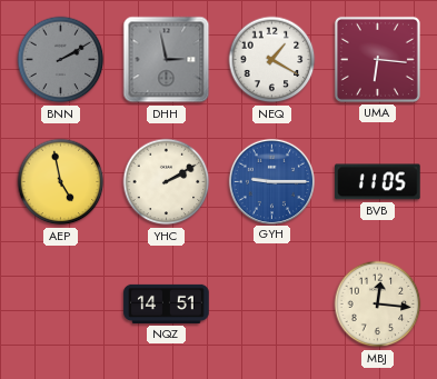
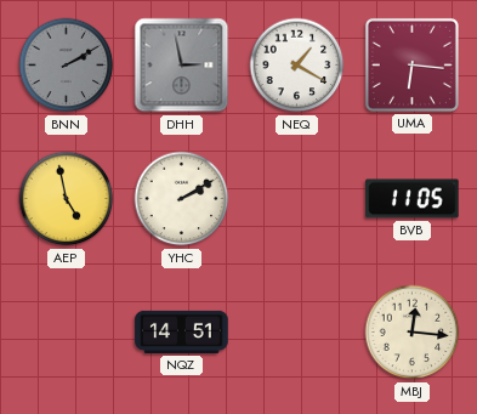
GYH: 9:15 -> none (271, 181)
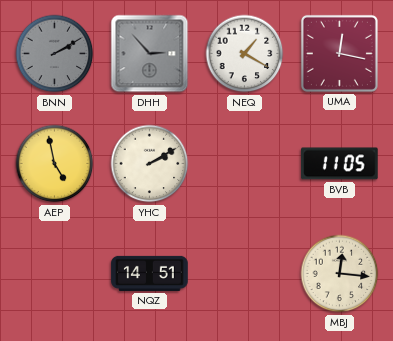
DHH: 2:58 -> 2:53 (150, 54)
UMA: 6:16 -> 12:17 (339, 53)
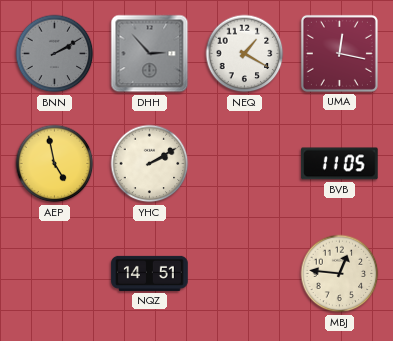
MBJ: 12:16 -> 12:46 (340, 274)
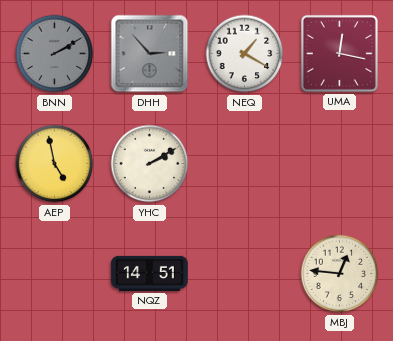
BVB: 11:05 -> none (340, 164)
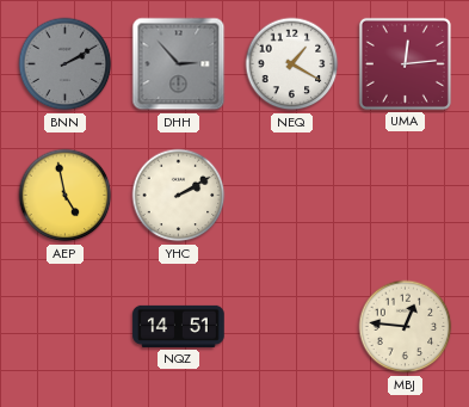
UMA: 12:17 -> 12:14 (405, 63)
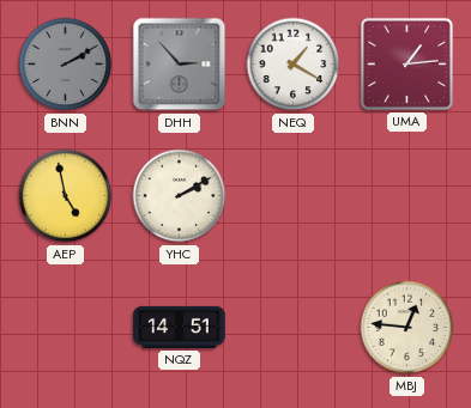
UMA: 12:14 -> 1:14 (406, 63)
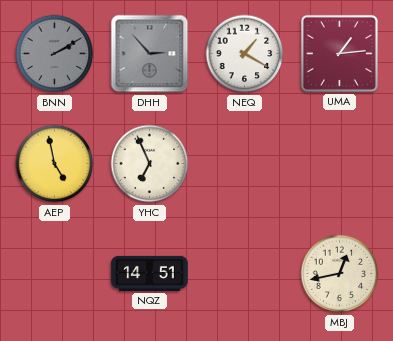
YHC: 2:10 -> 6:56 (150, 164)
MBJ: 12:46 -> 12:43 (340, 274)
